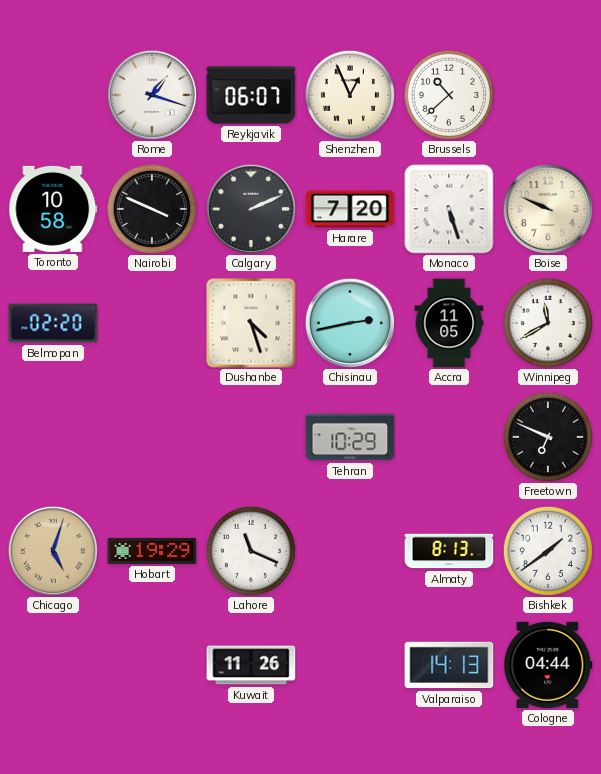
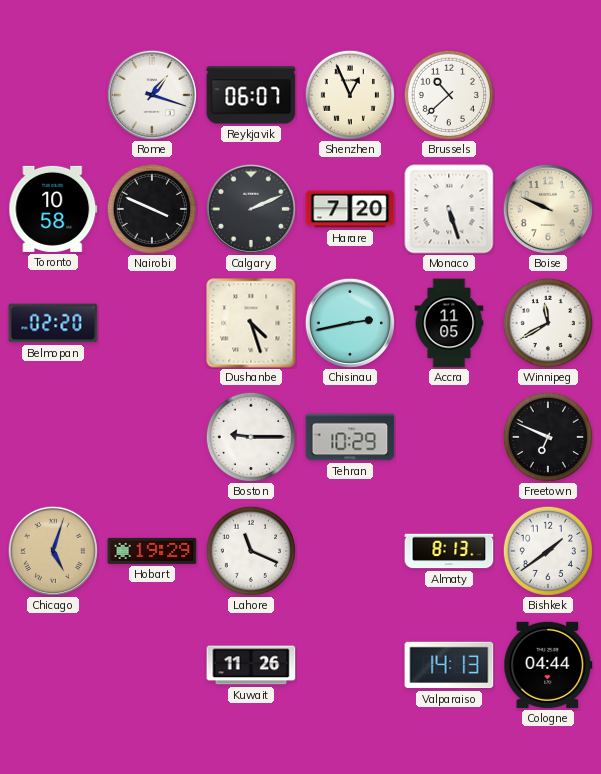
Boston: none -> 9:15 (251, 437)
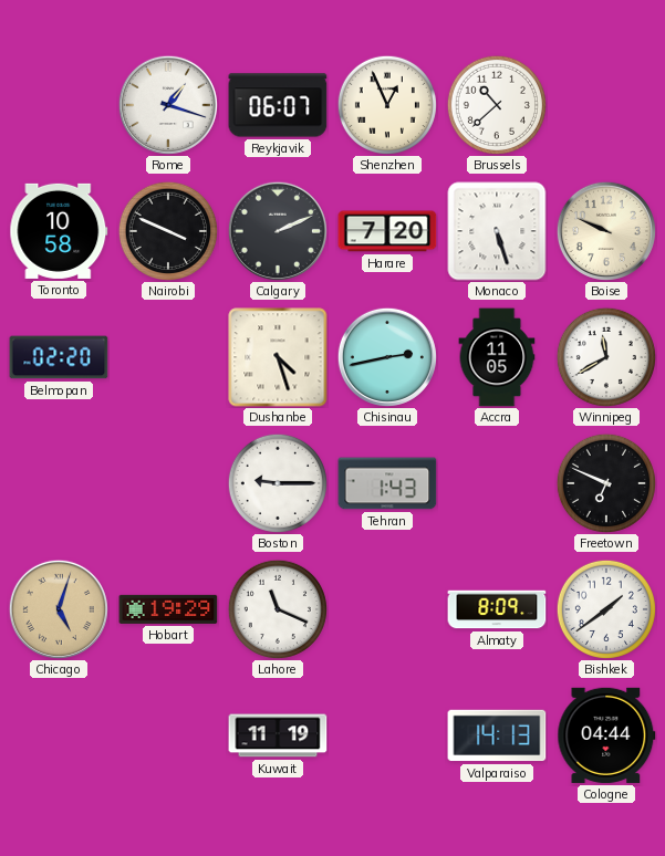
Tehran: 10:29 -> 1:43 (387, 483)
Almaty: 8:13 -> 8:09 (497, 609)
Kuwait: 11:26 -> 11:19 (278, 735)
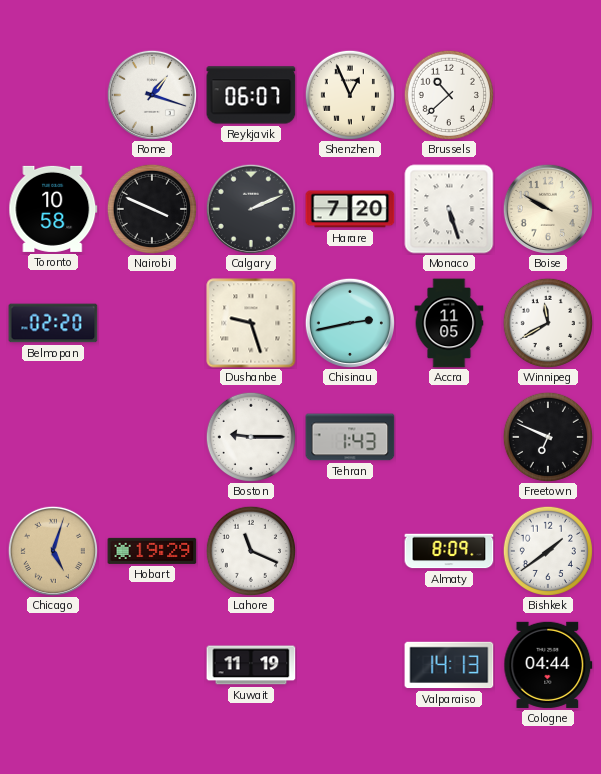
Boise: 9:49 -> 9:50 (548, 209)
Dushanbe: 4:27 -> 9:27 (251, 323)
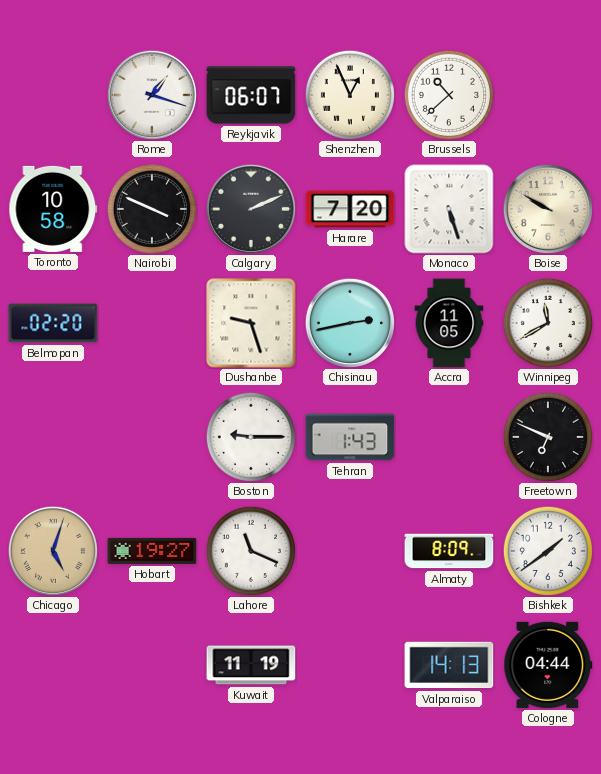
Hobart: 19:29 -> 19:27 (152, 551)
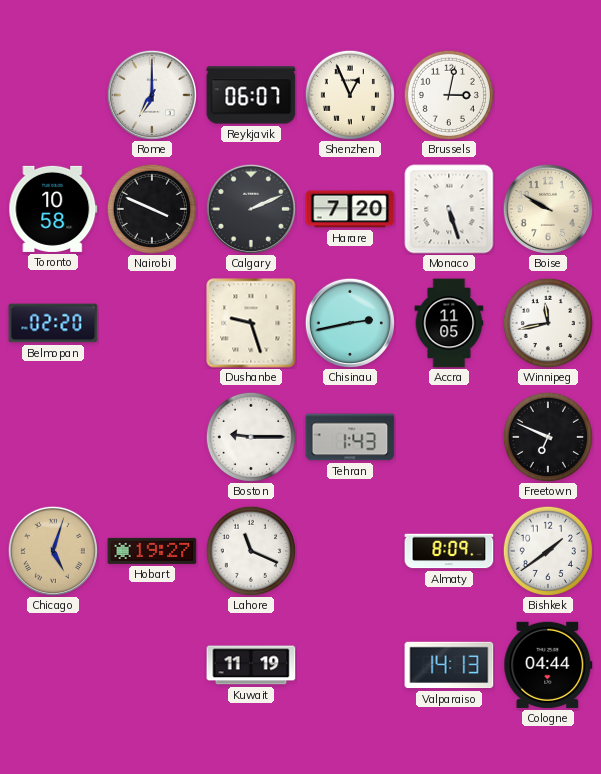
Rome: 1:18 -> 7:00 (152, 95)
Brussels: 10:38 -> 3:02 (449, 95)
Winnipeg: 11:40 -> 11:43 (548, 323)
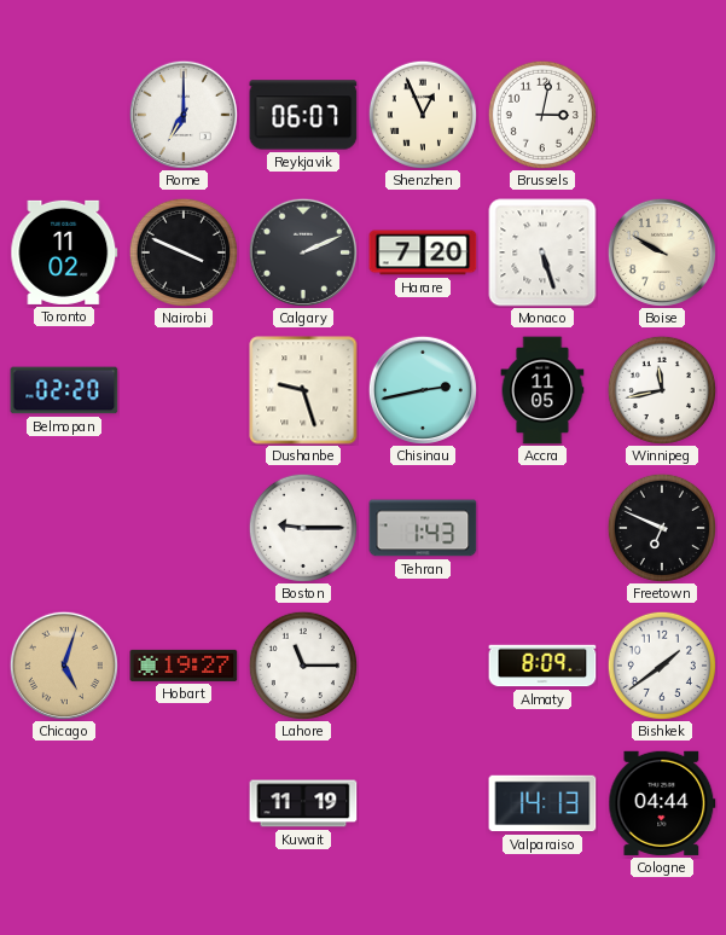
Toronto: 10:58 -> 11:02 (64, 252)
Lahore: 11:19 -> 11:15 (303, 666)
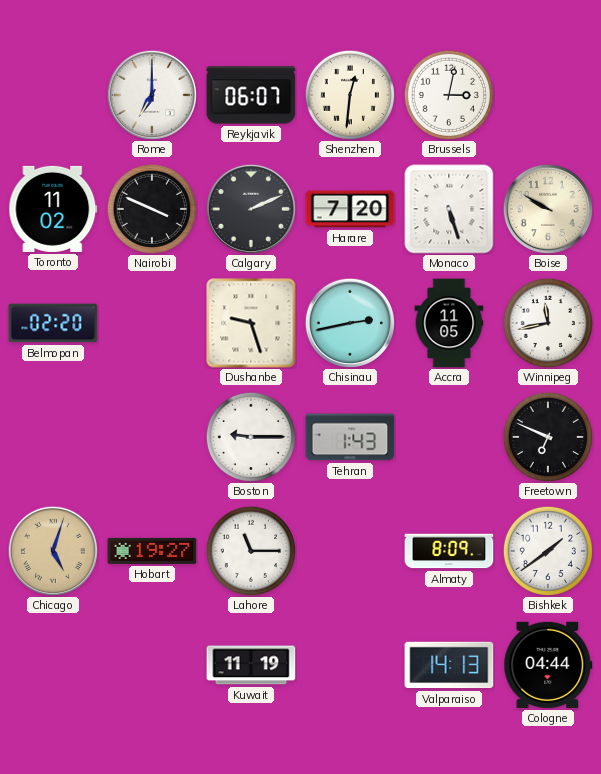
Shenzhen: 12:56 -> 12:31 (350, 95)
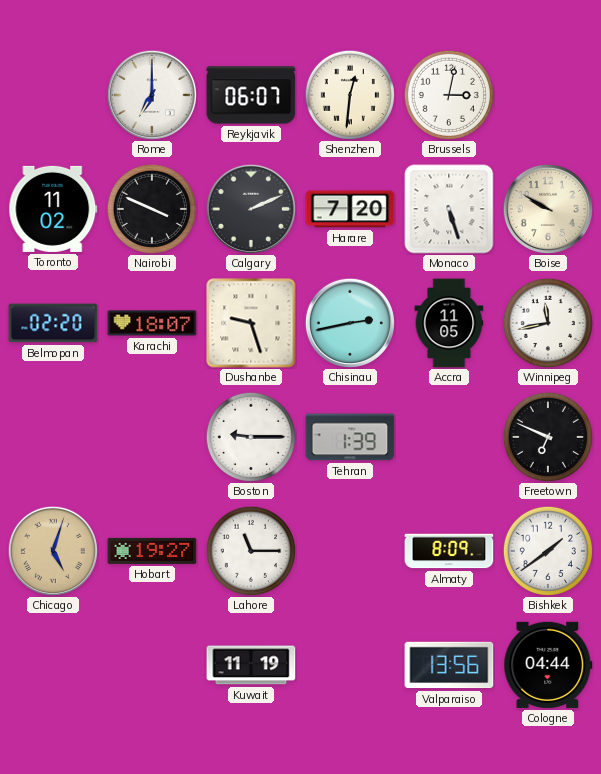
Karachi: none -> 18:07 (152, 323)
Tehran: 1:43 -> 1:39 (350, 437)
Valparaiso: 14:13 -> 13:56 (449, 665)
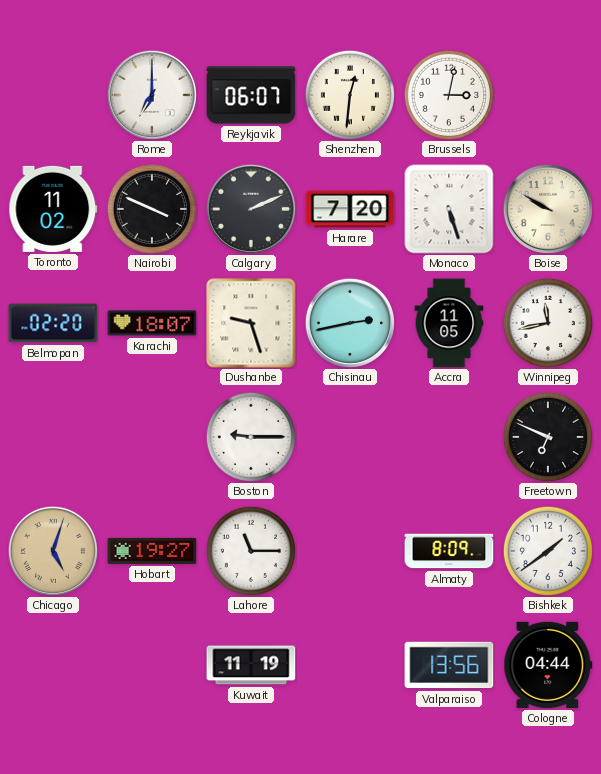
Tehran: 1:39 -> none (350, 437)
